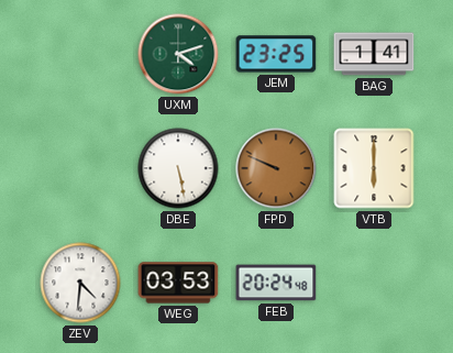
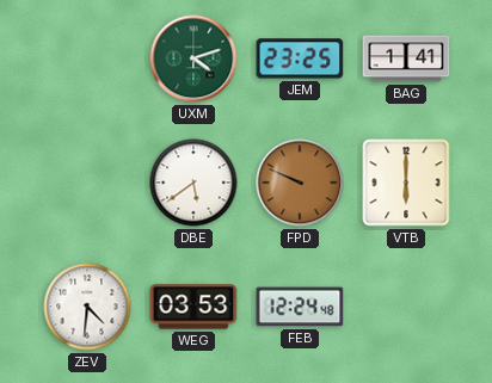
DBE: 5:28 -> 5:39 (193, 183)
FEB: 20:24 -> 12:24 (300, 307)
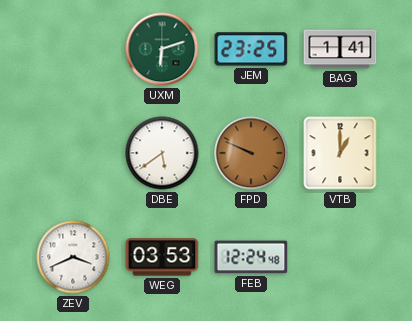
UXM: 4:12 -> 6:12 (162, 49)
VTB: 6:00 -> 1:00 (340, 153)
ZEV: 4:31 -> 3:41 (73, 257)
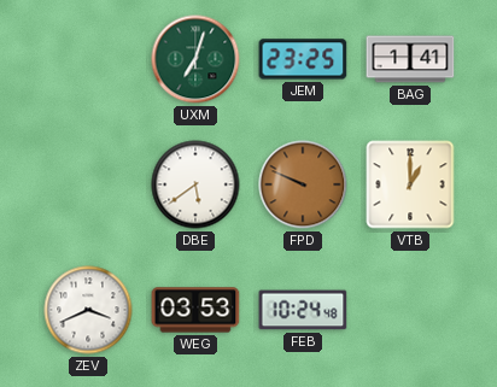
UXM: 6:12 -> 7:03 (195, 59)
FEB: 12:24 -> 10:24 (303, 310)
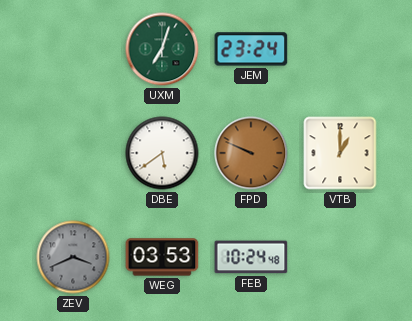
JEM: 23:25 -> 23:24 (251, 49)
BAG: 1:41 -> none (410, 59)
ZEV dial: white -> grey (73, 257)
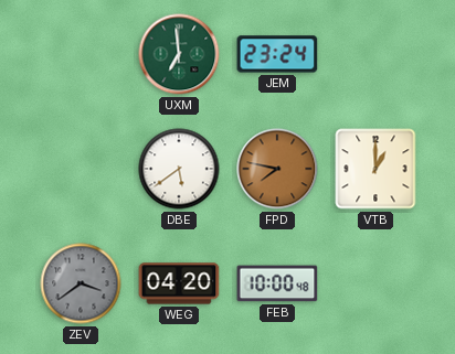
UXM: 7:03 -> 6:59 (179, 54)
FPD: 9:49 -> 7:47 (277, 169)
ZEV: 3:41 -> 3:39 (81, 283)
WEG: 03:53 -> 04:20 (179, 283)
FEB: 10:24 -> 10:00 (277, 283)
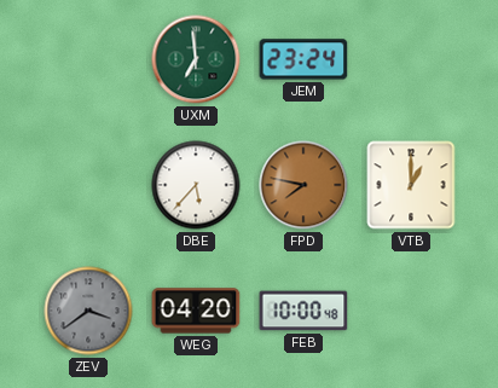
DBE: 5:39 -> 5:37 (196, 185)
